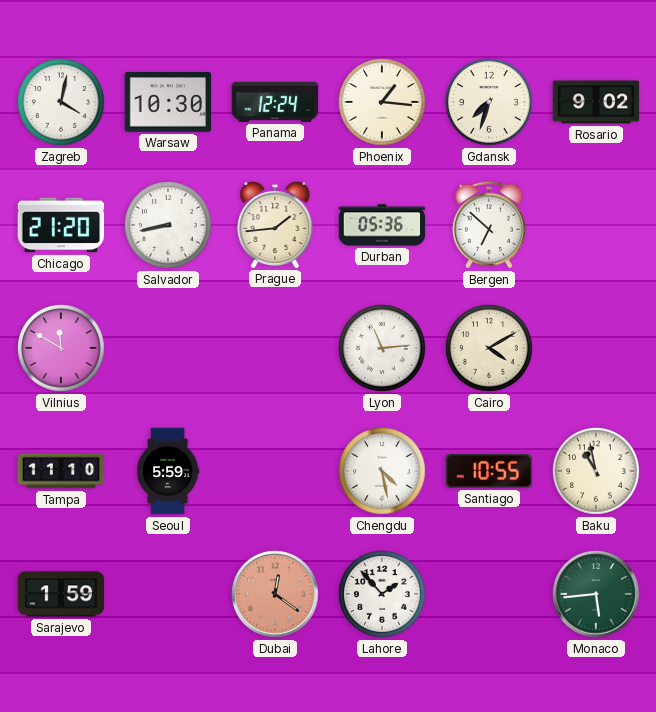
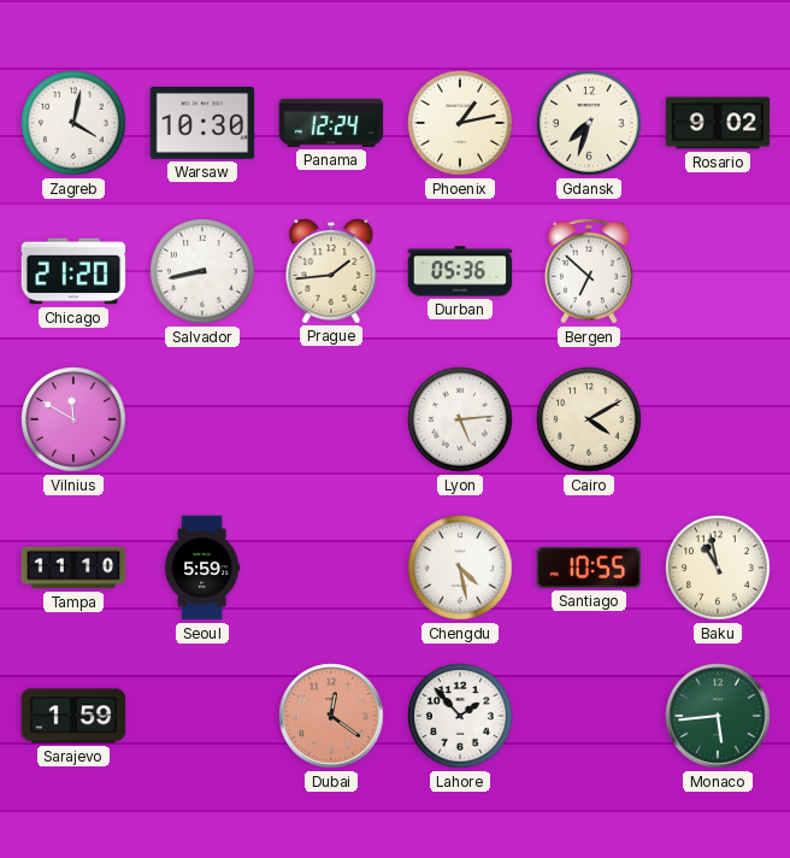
Phoenix: 1:16 -> 1:13 (460, 123)
Lyon: 11:14 -> 5:14 (460, 419)
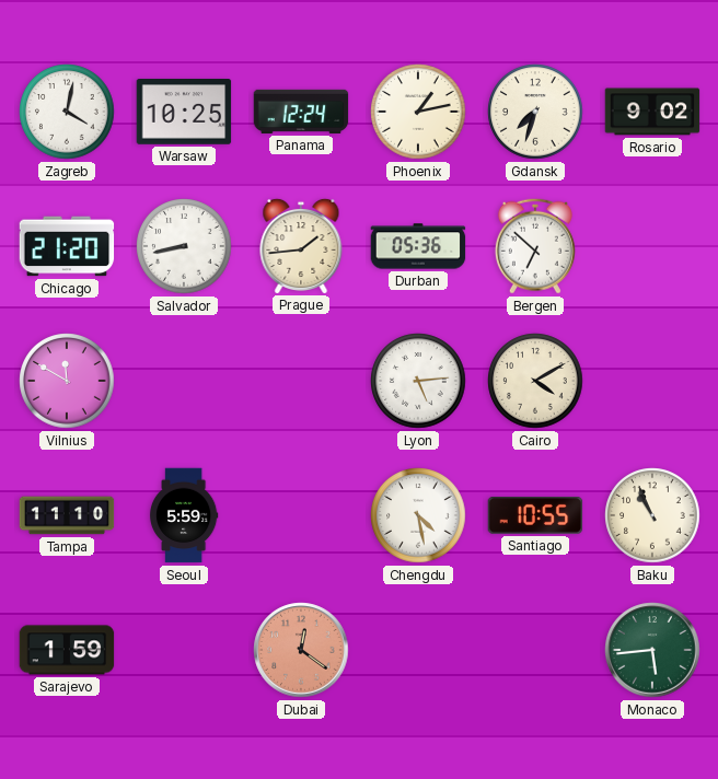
Warsaw: 10:30 -> 10:25 (184, 113)
Baku: 10:58 -> 10:56 (652, 515)
Lahore: 1:53 -> none (460, 716)
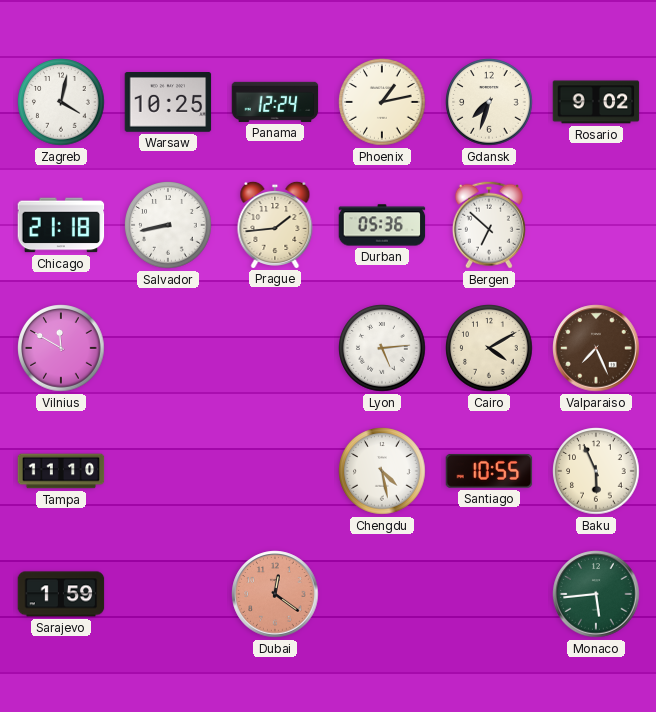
Chicago: 21:20 -> 21:18 (61, 225)
Valparaiso: none -> 7:26 (596, 348)
Seoul: 5:59 -> none (184, 515)
Baku: 10:56 -> 5:56 (596, 471)
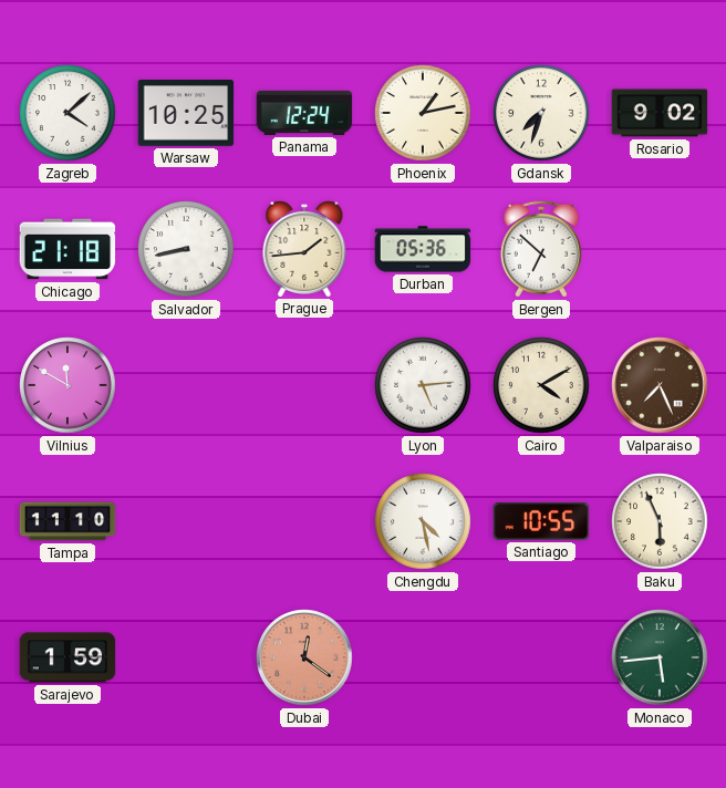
Zagreb: 4:02 -> 4:08 (68, 113)
